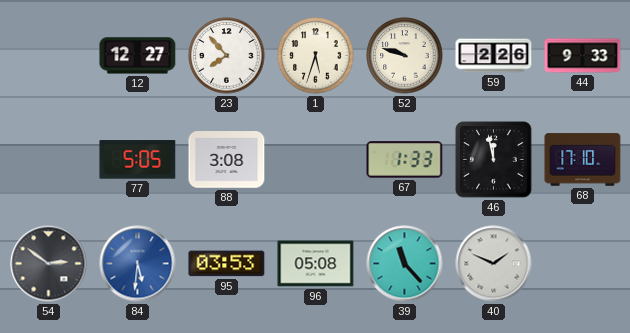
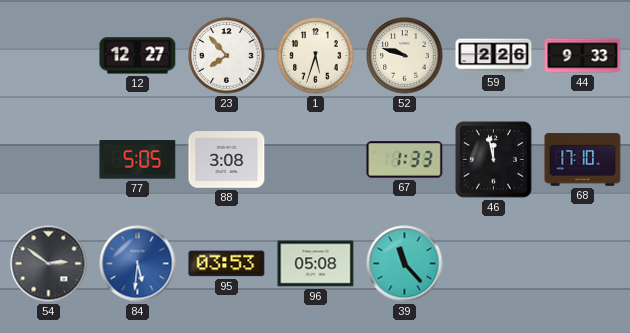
40: 1:49 -> none (494, 264)
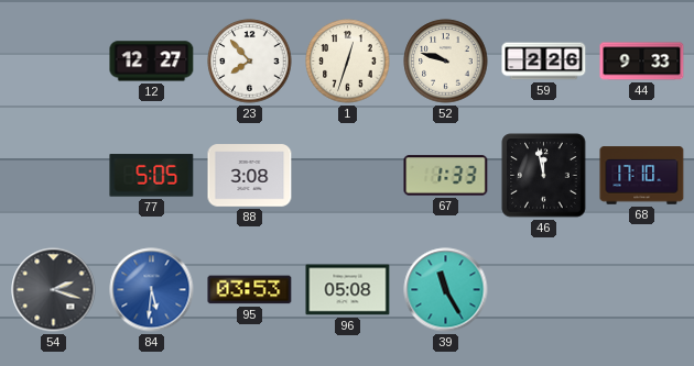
1: 5:33 -> 12:33 (348, 62)
54: 2:51 -> 2:18 (54, 290)
39: 11:23 -> 11:25 (446, 290)
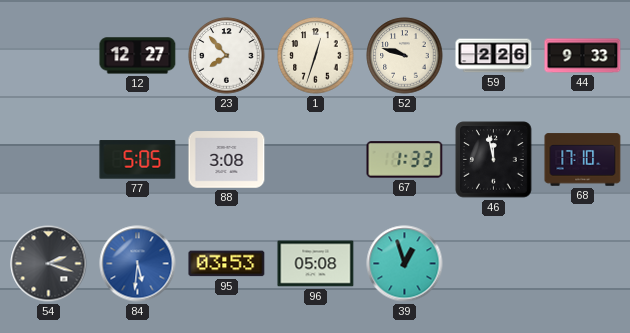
39: 11:25 -> 12:57 (405, 264)
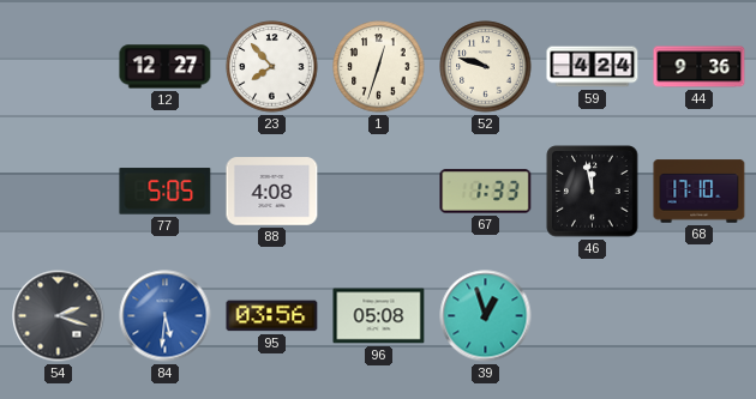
59: 2:26 -> 4:24 (593, 67)
44: 9:33 -> 9:36 (700, 67)
88: 3:08 -> 4:08 (272, 192)
95: 03:53 -> 03:56 (272, 316)
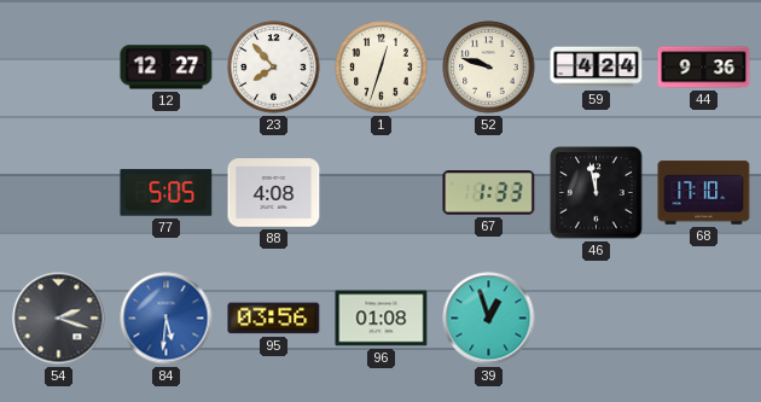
96: 05:08 -> 01:08 (382, 319)
